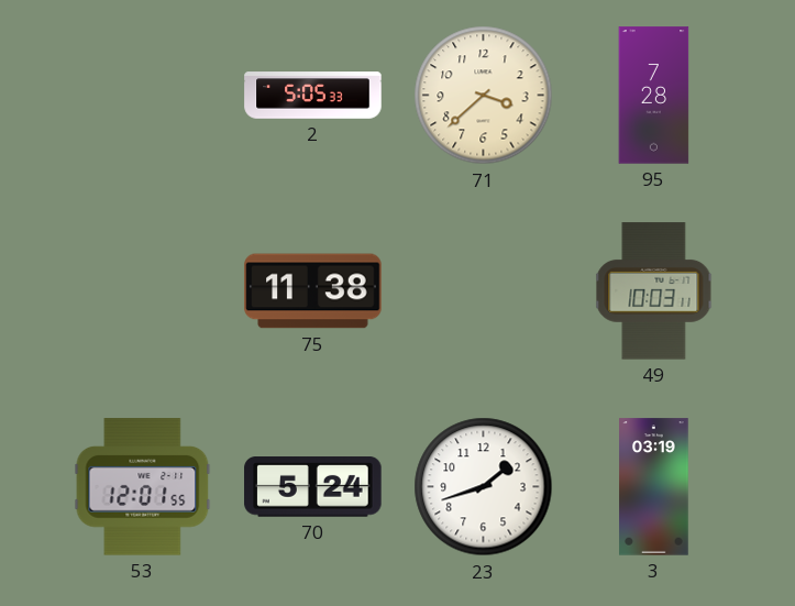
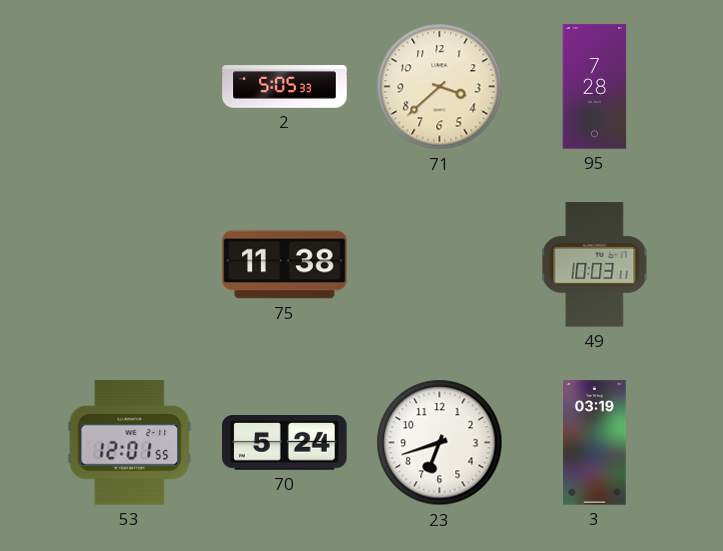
23: 1:42 -> 6:42 (440, 443)
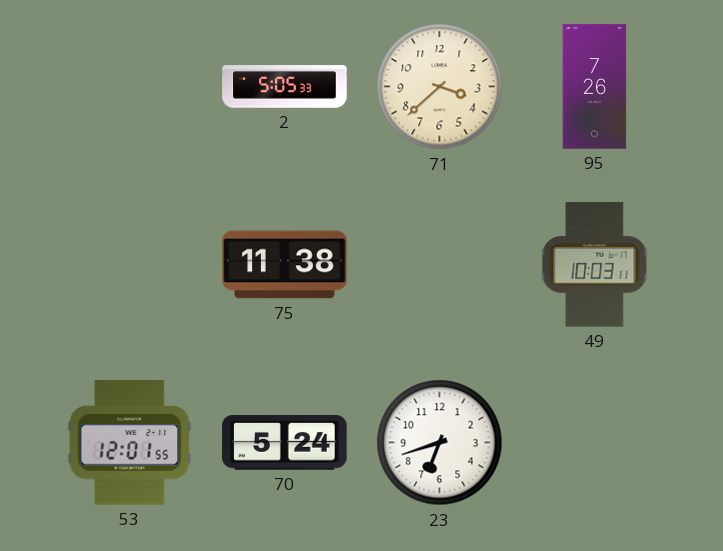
95: 7:28 -> 7:26 (595, 87)
3: 03:19 -> none (595, 443)
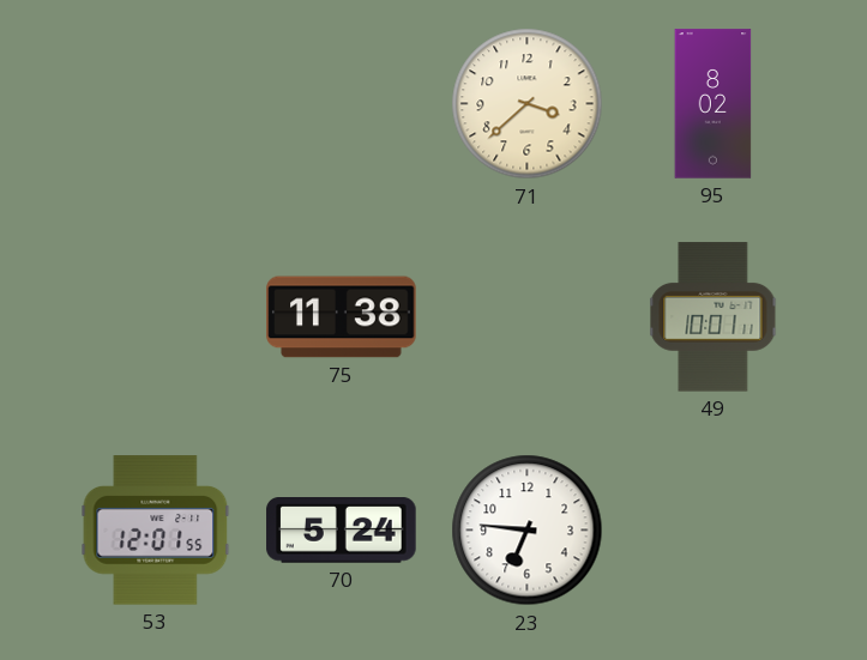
2: 5:05 -> none (285, 87)
95: 7:26 -> 8:02 (714, 104)
49: 10:03 -> 10:01 (714, 317)
23: 6:42 -> 6:46 (528, 531)
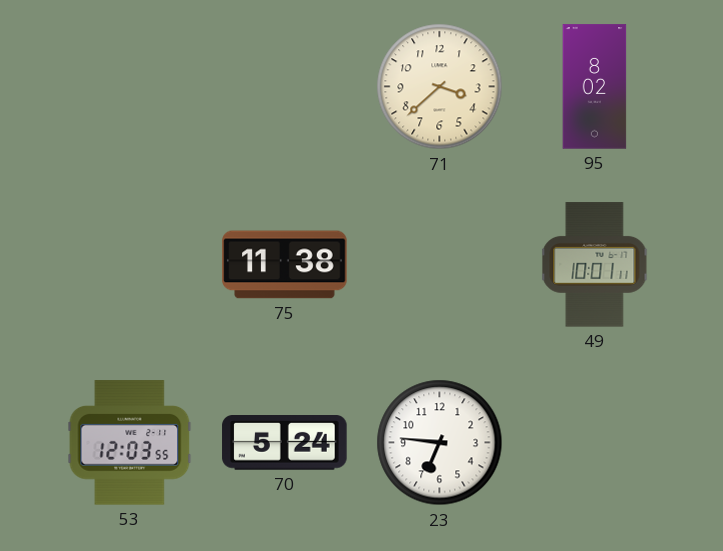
53: 12:01 -> 12:03 (130, 443)
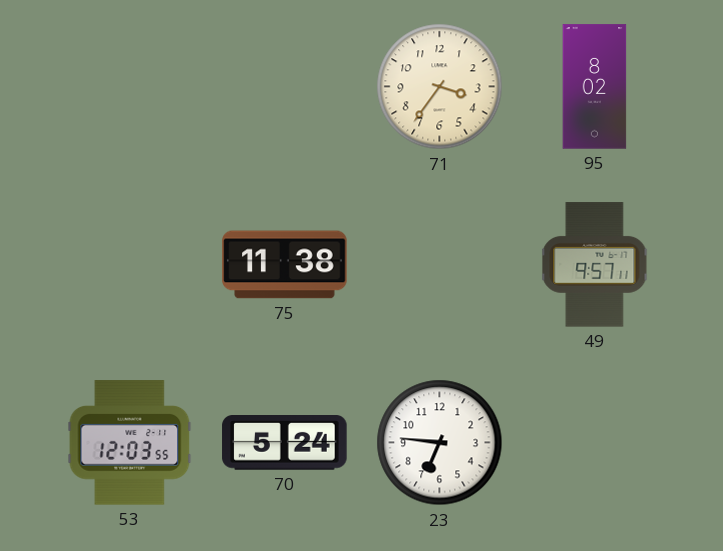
71: 3:38 -> 3:36 (440, 87)
49: 10:01 -> 9:57 (595, 265)
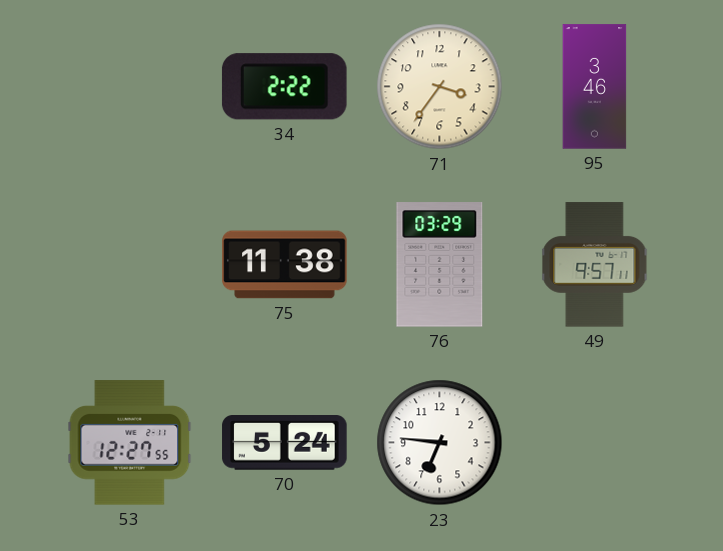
34: none -> 2:22 (284, 87)
95: 8:02 -> 3:46 (595, 87)
76: none -> 03:29 (440, 265)
53: 12:03 -> 12:27 (130, 443)
